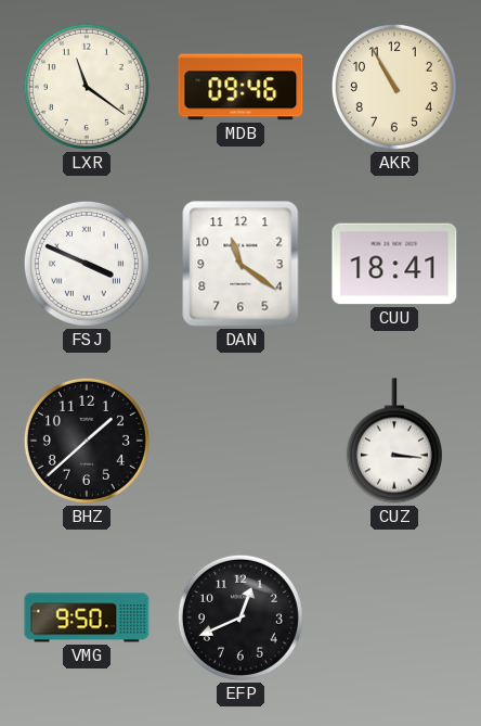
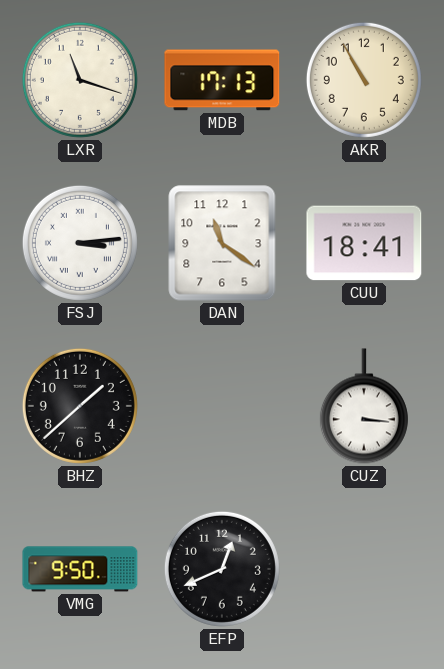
LXR: 11:21 -> 11:18 (80, 80)
MDB: 09:46 -> 17:13 (222, 80)
FSJ: 3:49 -> 3:14 (80, 243)
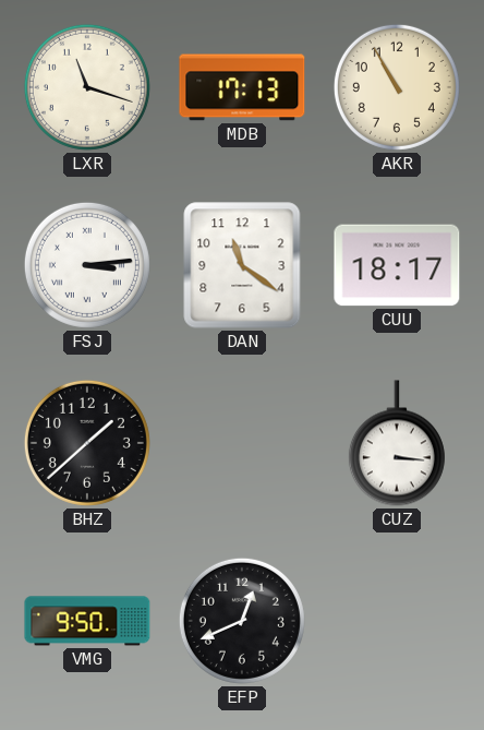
CUU: 18:41 -> 18:17 (397, 265)
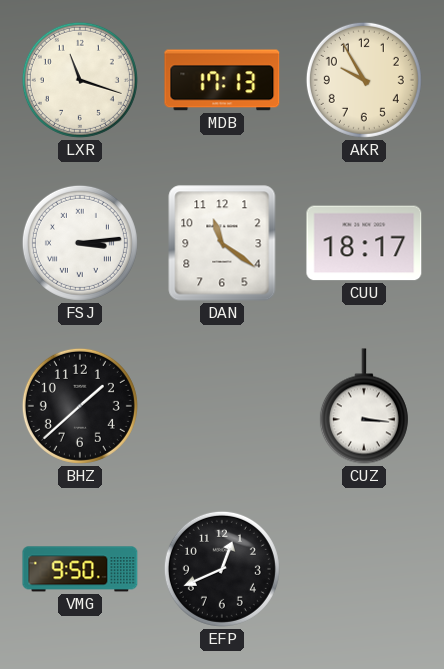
AKR: 10:55 -> 9:55 (364, 80)
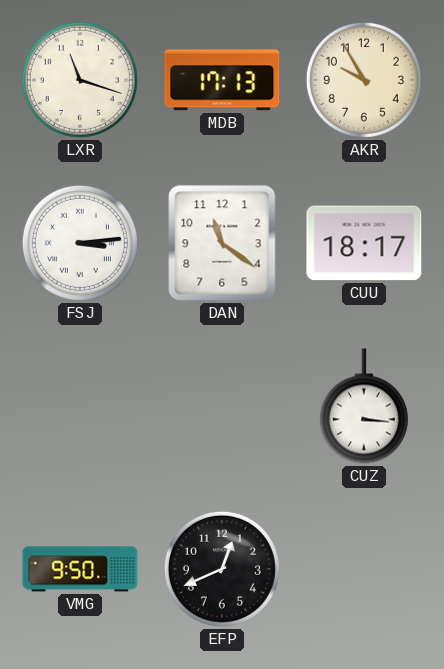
BHZ: 1:38 -> none (80, 406)
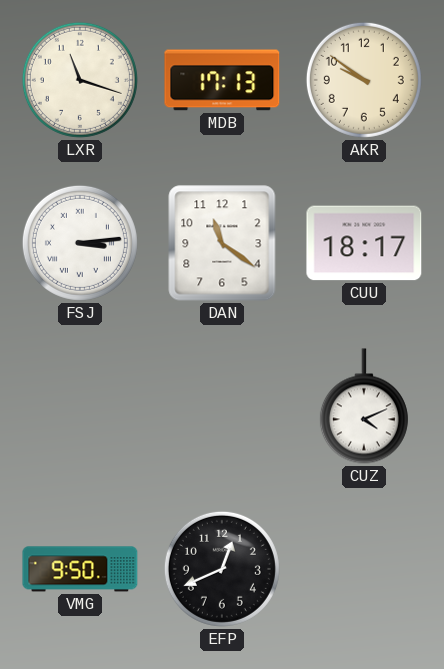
AKR: 9:55 -> 9:51 (364, 80)
CUZ: 3:16 -> 4:11 (364, 406)
